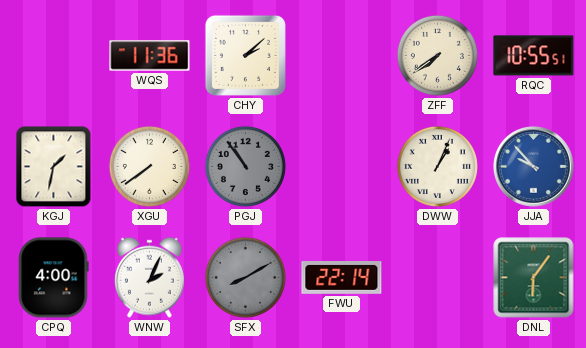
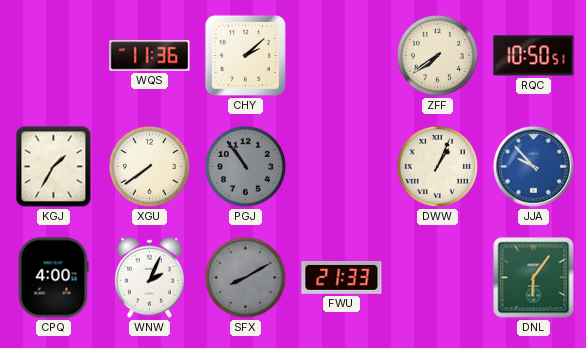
RQC: 10:55 -> 10:50 (534, 56)
KGJ: 1:32 -> 1:35 (54, 167)
FWU: 22:14 -> 21:33 (342, 278)
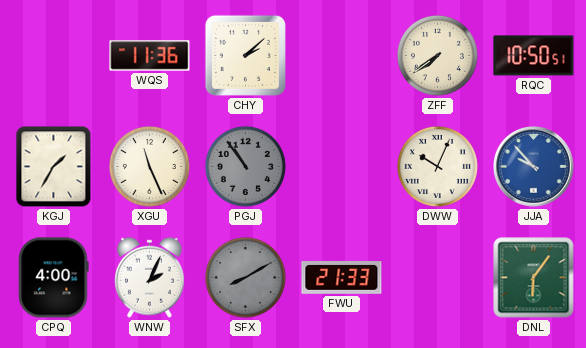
XGU: 7:39 -> 11:26 (149, 166)
DWW: 1:04 -> 10:04 (437, 166)
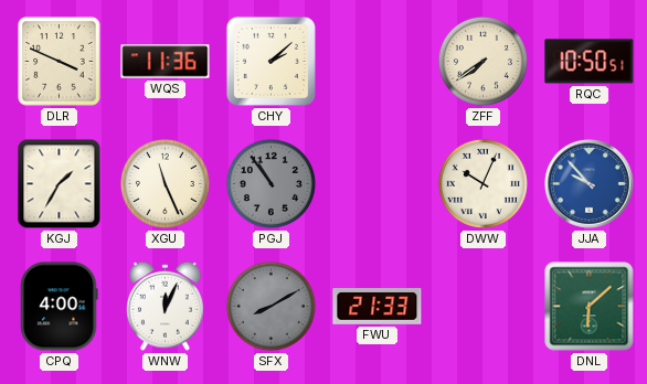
DLR: none -> 3:49 (60, 62)
WNW: 2:04 -> 12:04 (165, 306)
DNL: 6:06 -> 6:08 (590, 307)
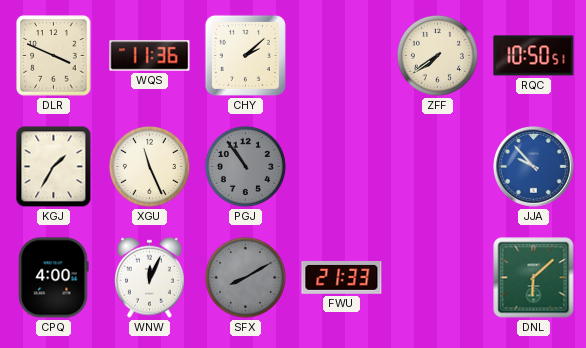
DWW: 10:04 -> none (482, 183)
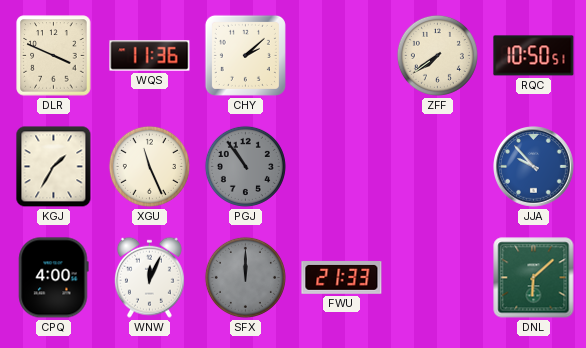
SFX: 8:10 -> 12:00 (245, 277)
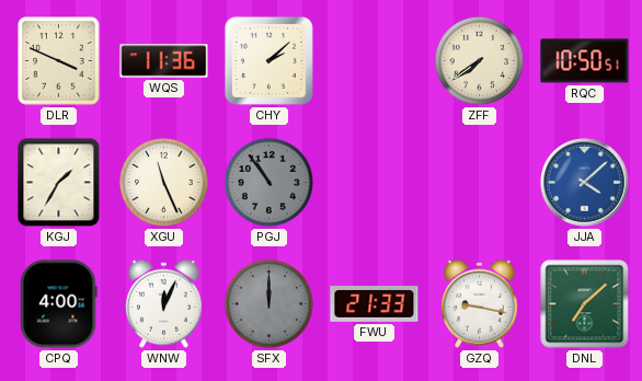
JJA: 9:53 -> 4:08 (585, 183)
GZQ: none -> 9:17 (479, 303)
DNL: 6:08 -> 7:08 (585, 304)
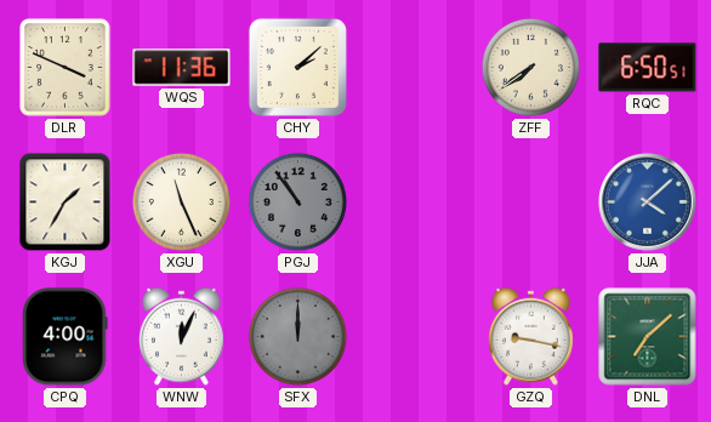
RQC: 10:50 -> 6:50 (648, 68)
FWU: 21:33 -> none (375, 304)
